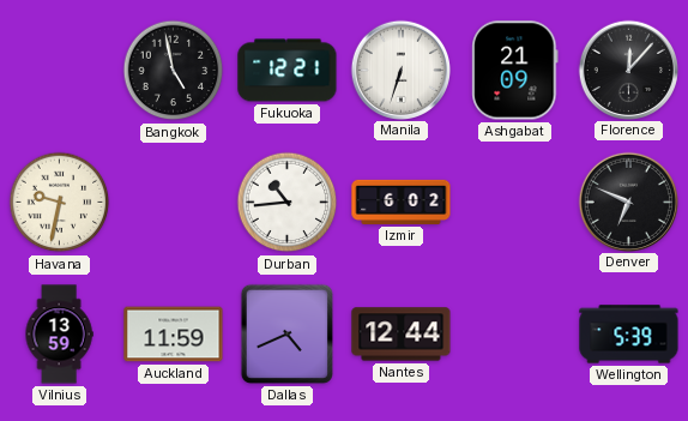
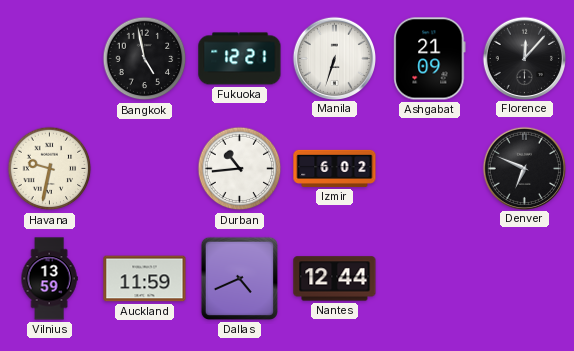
Wellington: 5:39 -> none (629, 335)
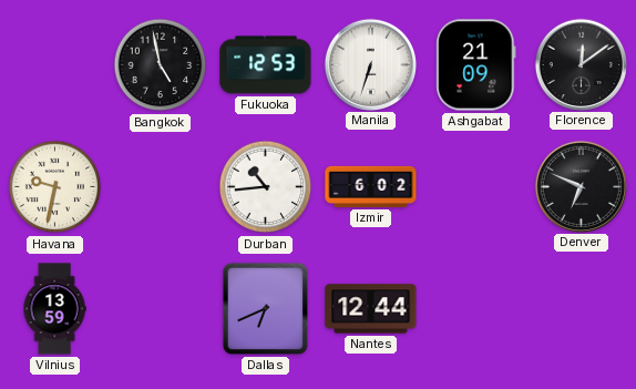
Fukuoka: 12:21 -> 12:53 (266, 65)
Florence: 12:07 -> 12:09 (581, 64)
Auckland: 11:59 -> none (145, 279)
Dallas: 4:41 -> 6:41 (265, 308)
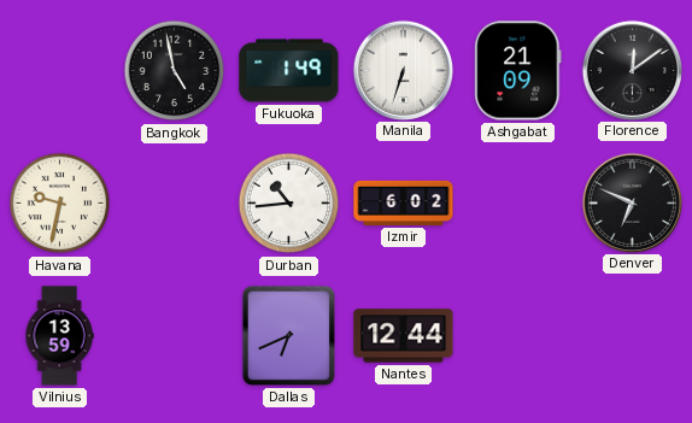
Fukuoka: 12:53 -> 1:49 (289, 71)
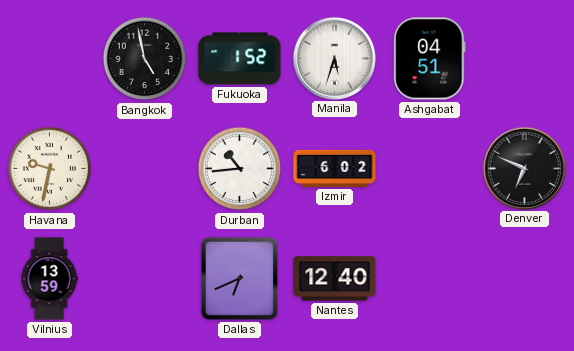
Fukuoka: 1:49 -> 1:52 (240, 59)
Manila: 6:33 -> 5:33 (334, 58)
Ashgabat: 21:09 -> 04:51 (430, 59)
Florence: 12:09 -> none (632, 70)
Nantes: 12:44 -> 12:40 (335, 279)
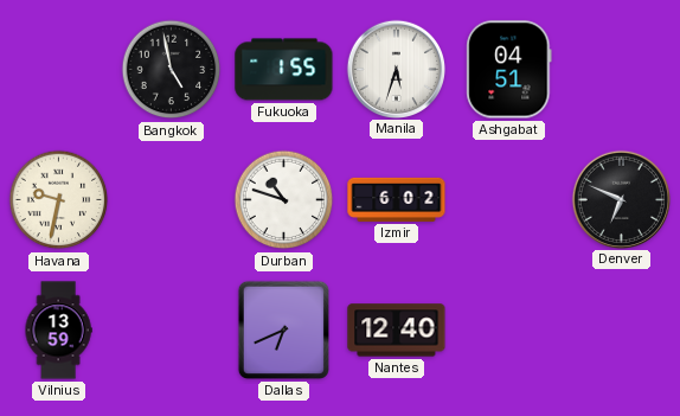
Fukuoka: 1:52 -> 1:55 (284, 70)
Durban: 10:44 -> 10:48 (284, 200)
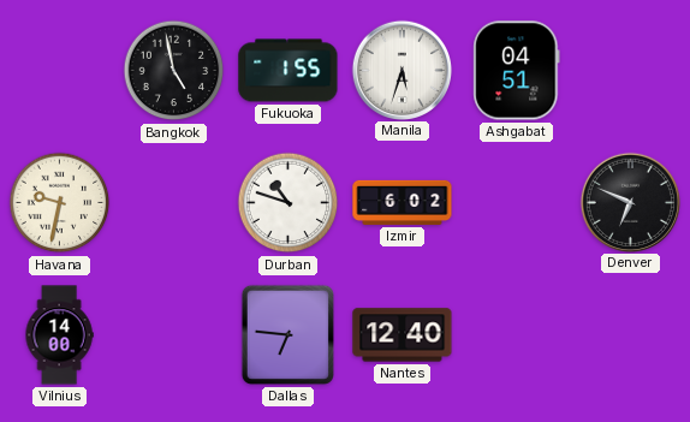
Vilnius: 13:59 -> 14:00 (59, 335)
Dallas: 6:41 -> 6:46 (287, 334)
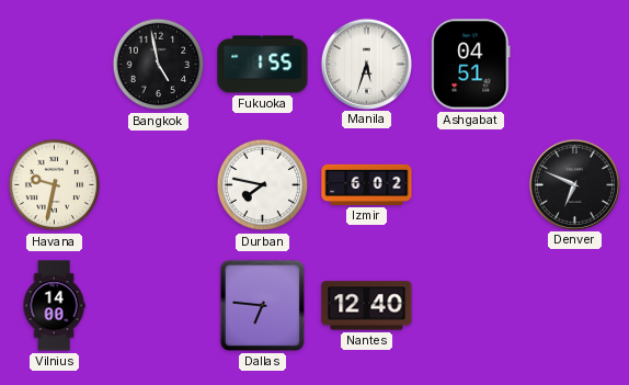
Durban: 10:48 -> 7:47 (263, 185)
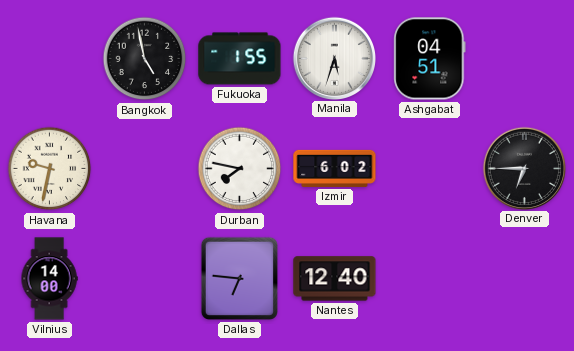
Denver: 6:49 -> 6:45 (524, 168)
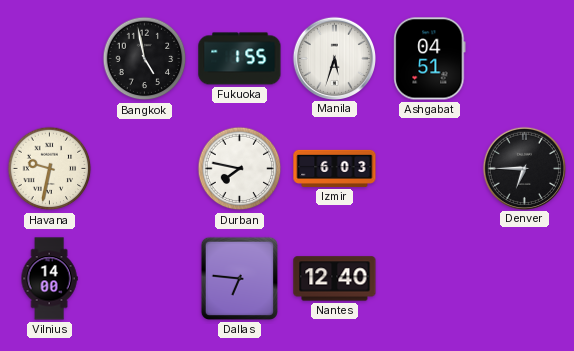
Izmir: 6:02 -> 6:03 (335, 168)
